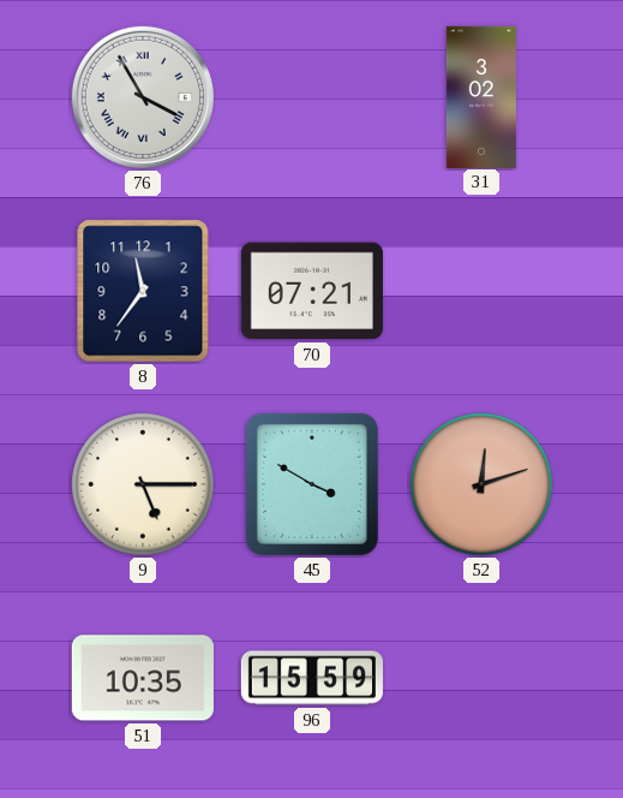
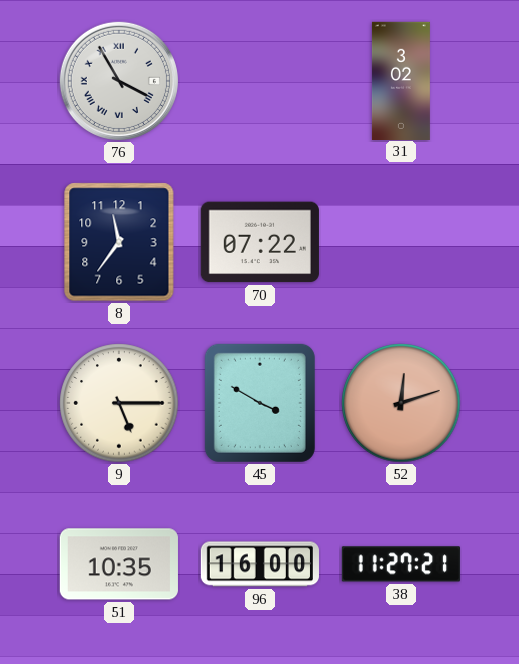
70: 07:21 -> 07:22 (260, 242)
96: 15:59 -> 16:00 (260, 564)
38: none -> 11:27 (401, 564)
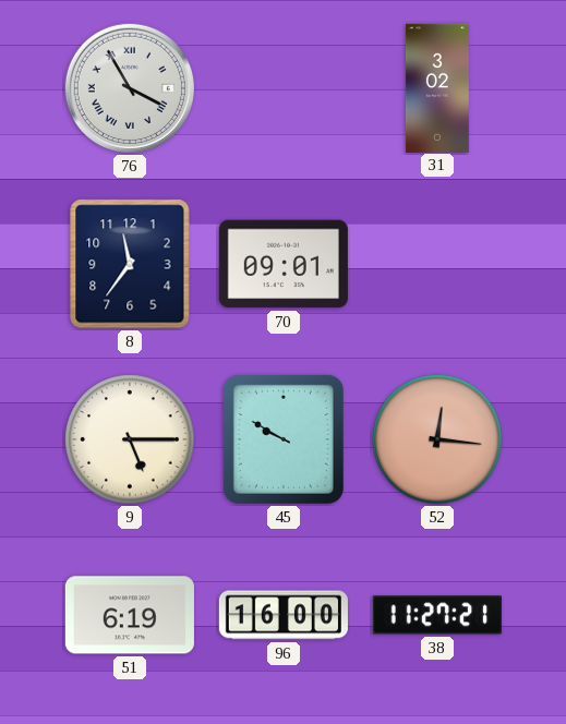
70: 07:22 -> 09:01 (284, 264)
45: 3:50 -> 9:50 (284, 439)
52: 12:12 -> 12:16 (437, 439)
51: 10:35 -> 6:19 (130, 615)
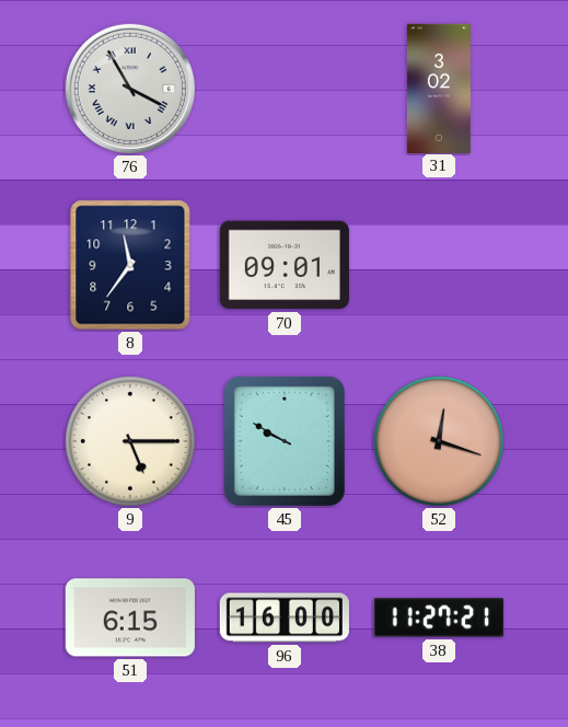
52: 12:16 -> 12:18 (439, 441)
51: 6:19 -> 6:15 (130, 618)
